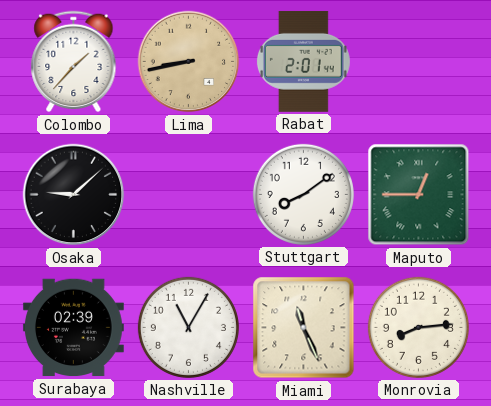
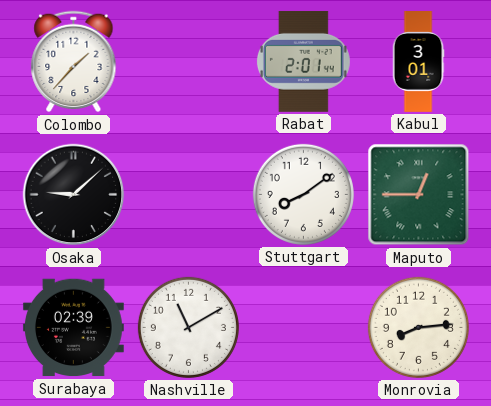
Lima: 8:43 -> none (189, 62)
Kabul: none -> 3:01 (418, 62)
Nashville: 11:05 -> 11:10 (188, 327)
Miami: 11:26 -> none (304, 328)
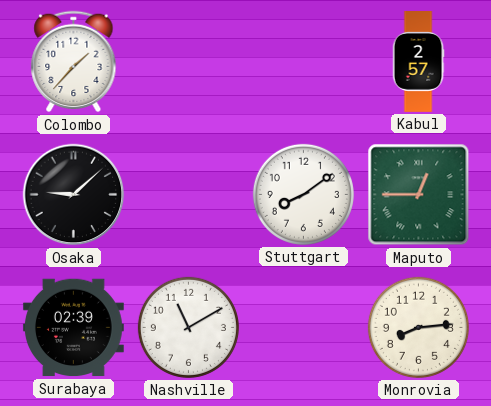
Rabat: 2:01 -> none (303, 61)
Kabul: 3:01 -> 2:57 (418, 62)
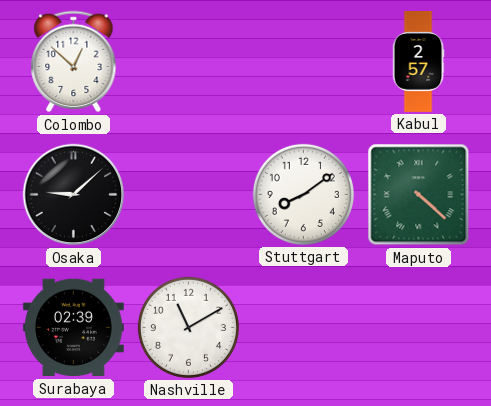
Colombo: 1:37 -> 12:52 (74, 62)
Maputo: 12:45 -> 4:22 (419, 195)
Monrovia: 8:14 -> none (418, 327)
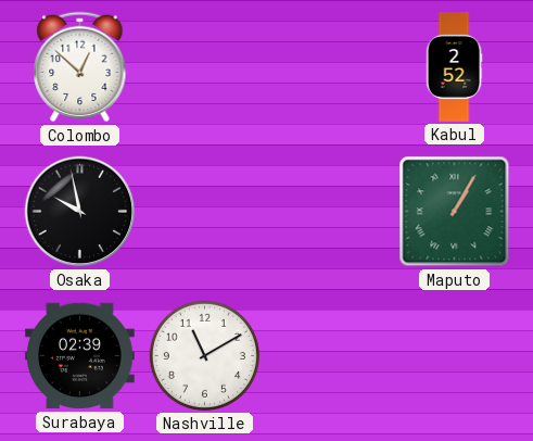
Kabul: 2:57 -> 2:52 (454, 67)
Osaka: 9:08 -> 9:58 (80, 212)
Stuttgart: 8:09 -> none (303, 194)
Maputo: 4:22 -> 1:05 (455, 212)
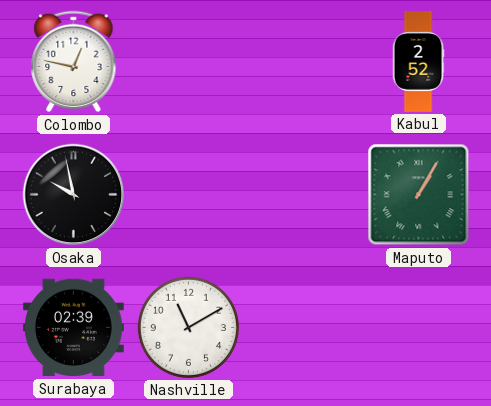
Colombo: 12:52 -> 12:47 (74, 62)
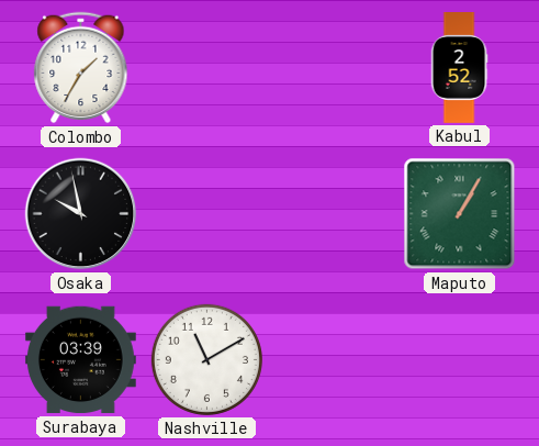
Colombo: 12:47 -> 1:35 (81, 68)
Surabaya: 02:39 -> 03:39 (80, 360)
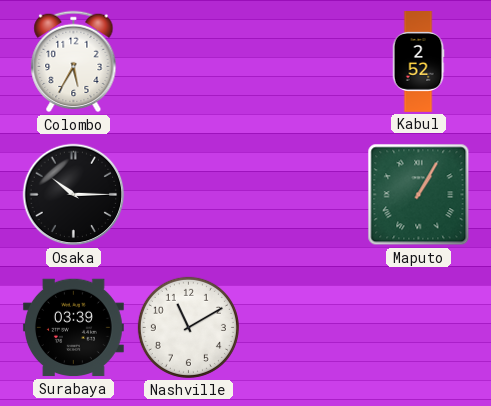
Colombo: 1:35 -> 5:35 (74, 62)
Osaka: 9:58 -> 10:15 (74, 195)
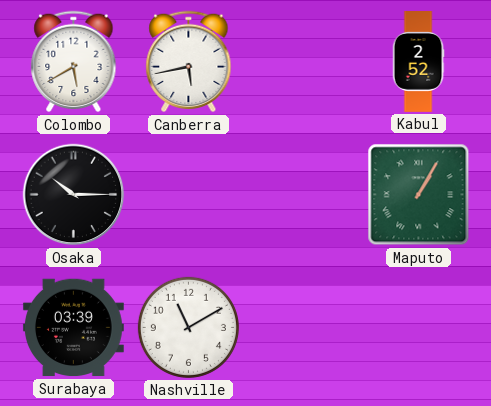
Colombo: 5:35 -> 5:40 (74, 62)
Canberra: none -> 5:43 (189, 62)
